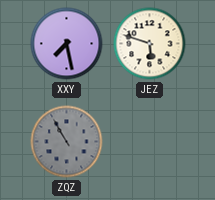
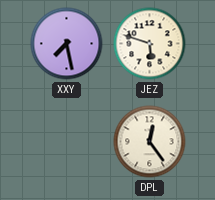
ZQZ: 10:55 -> none (67, 142)
DPL: none -> 12:24 (150, 142)
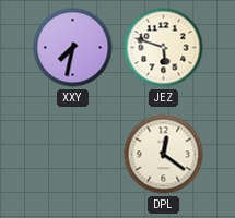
XXY: 7:28 -> 7:32 (73, 48)
DPL: 12:24 -> 12:21 (164, 155)
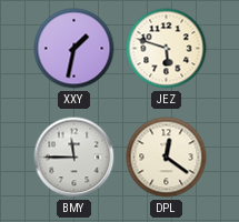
XXY: 7:32 -> 1:32 (74, 49)
BMY: none -> 11:45 (74, 158)
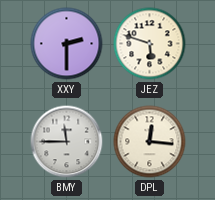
XXY: 1:32 -> 2:30 (67, 44)
DPL: 12:21 -> 12:16 (150, 142)
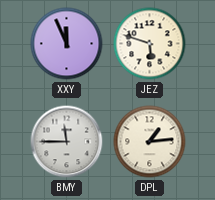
XXY: 2:30 -> 11:56 (67, 44)
DPL: 12:16 -> 1:14 (150, 142)
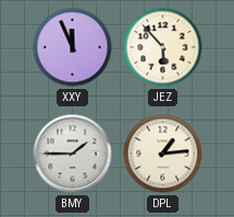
JEZ: 5:48 -> 5:53 (163, 48)
BMY: 11:45 -> 1:45 (73, 154)
